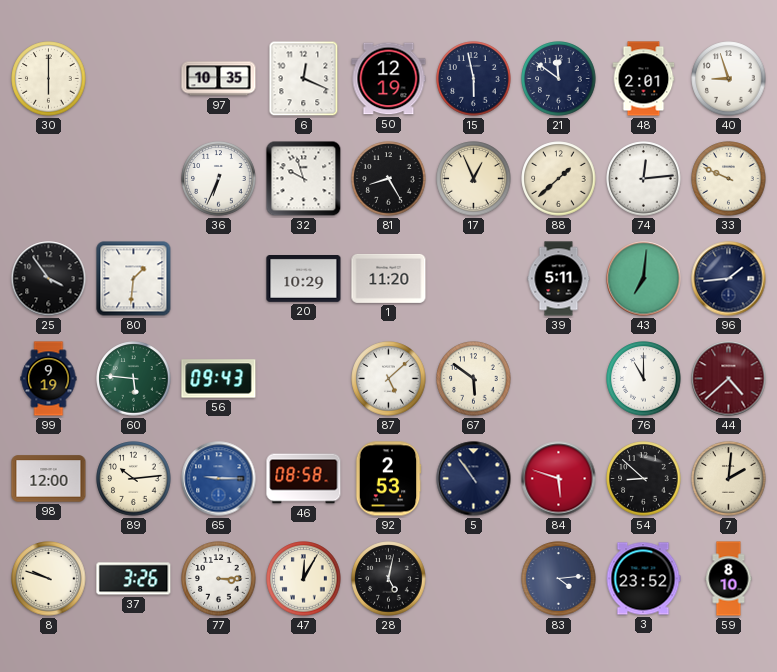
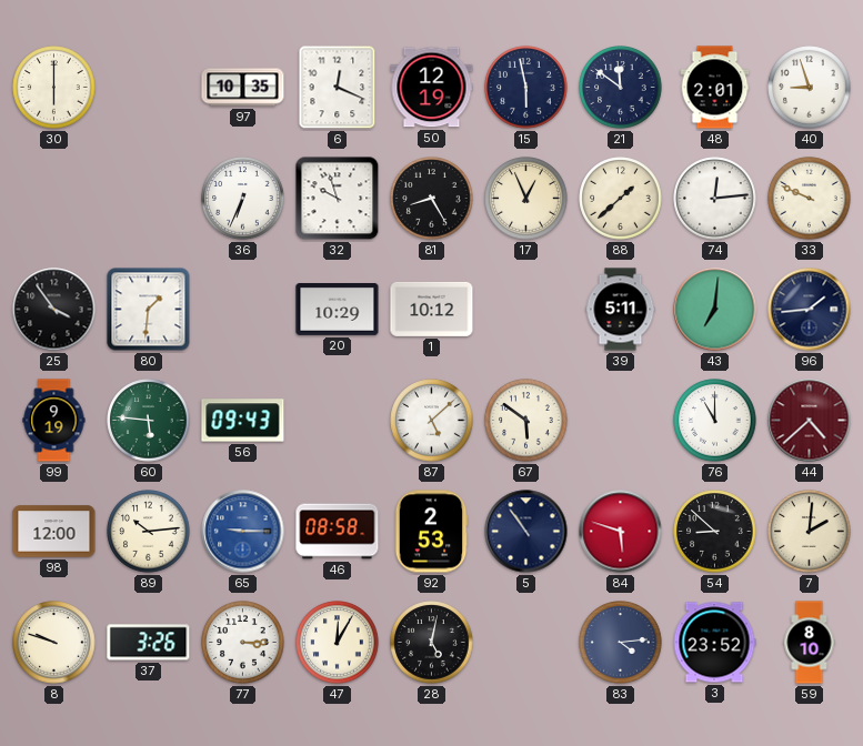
1: 11:20 -> 10:12 (432, 309)
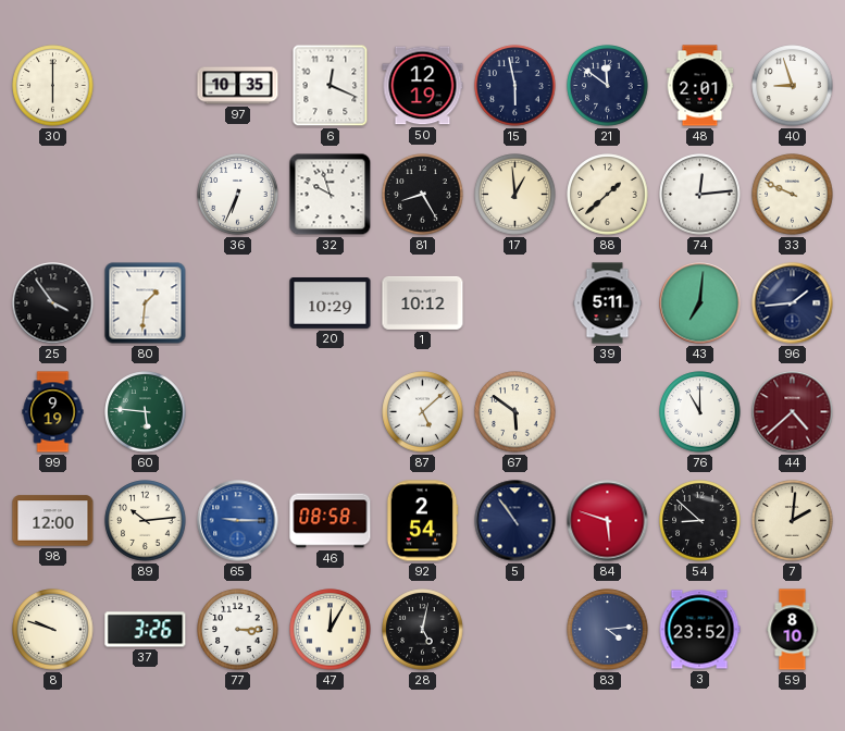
17: 12:56 -> 12:59 (515, 195)
56: 09:43 -> none (243, 421)
92: 2:53 -> 2:54 (422, 521)
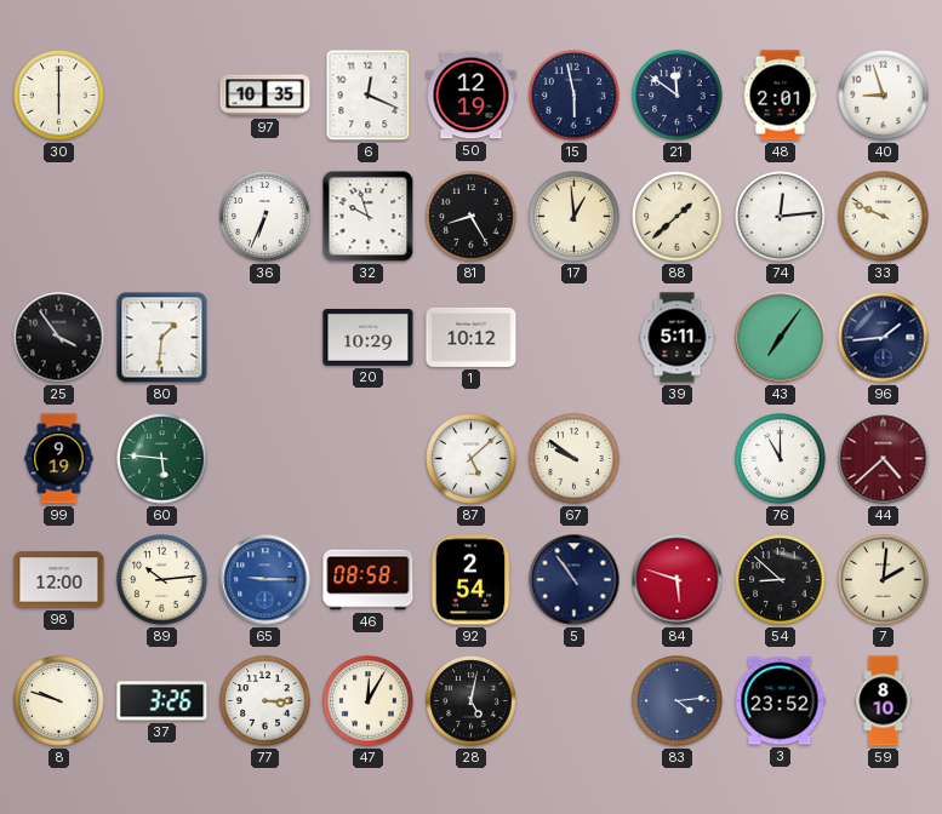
43: 7:01 -> 7:06 (781, 338)
67: 5:51 -> 9:51 (575, 459)
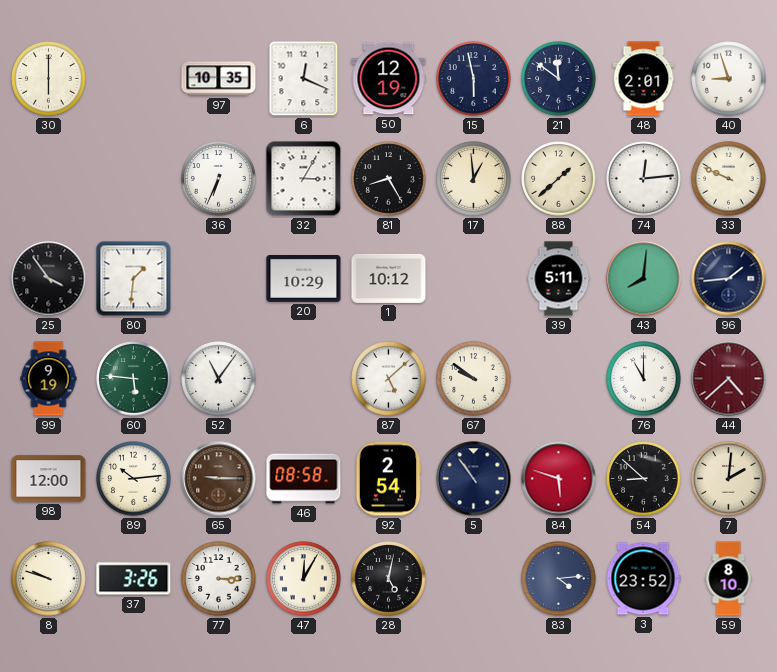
32: 9:57 -> 3:05 (304, 179)
43: 7:06 -> 8:01 (644, 279)
52: none -> 11:06 (219, 379)
65 dial: blue -> brown (219, 479)
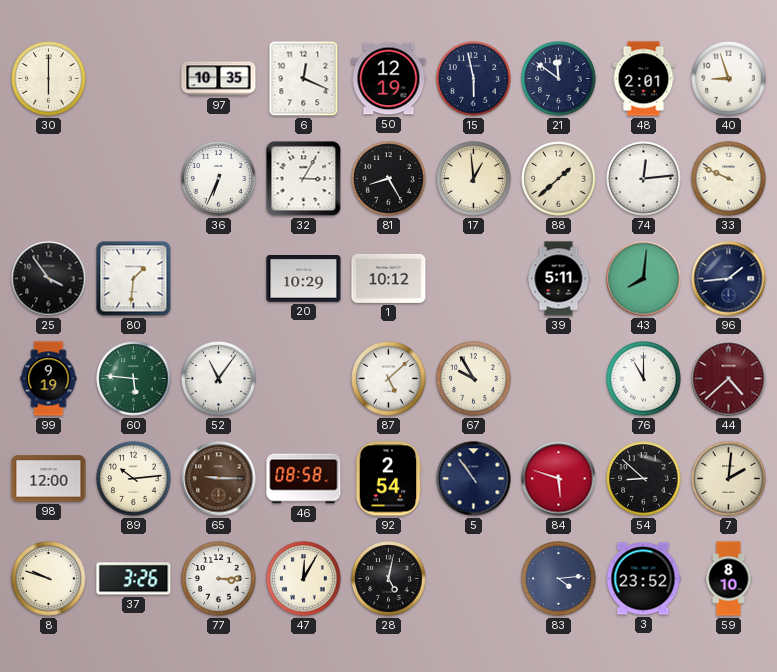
67: 9:51 -> 9:55 (474, 379)
